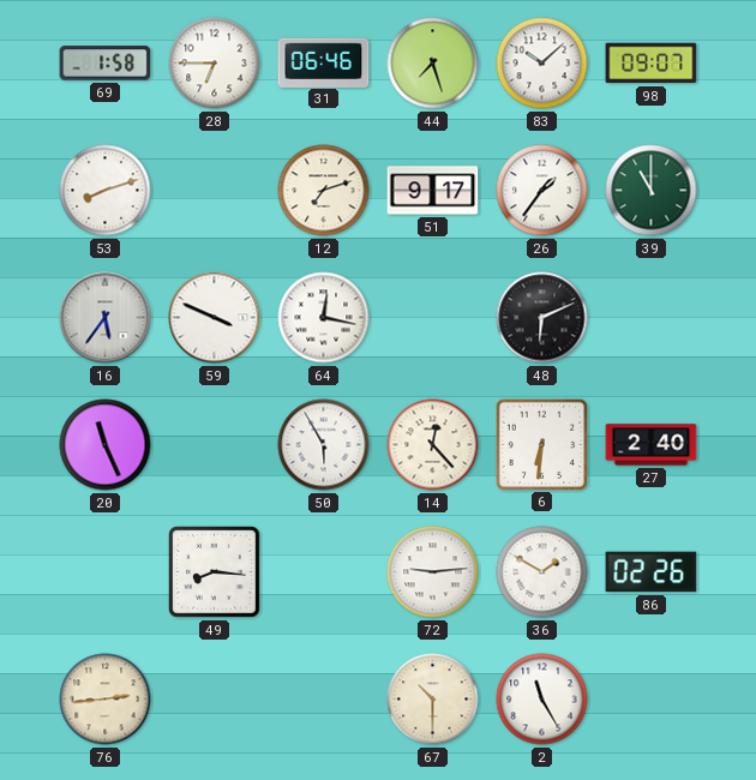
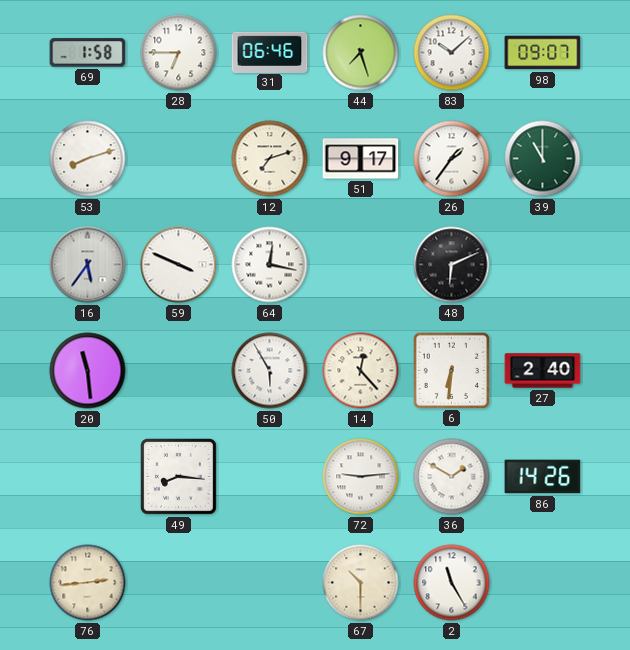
20: 11:26 -> 11:29 (88, 371)
86: 02:26 -> 14:26 (543, 477)
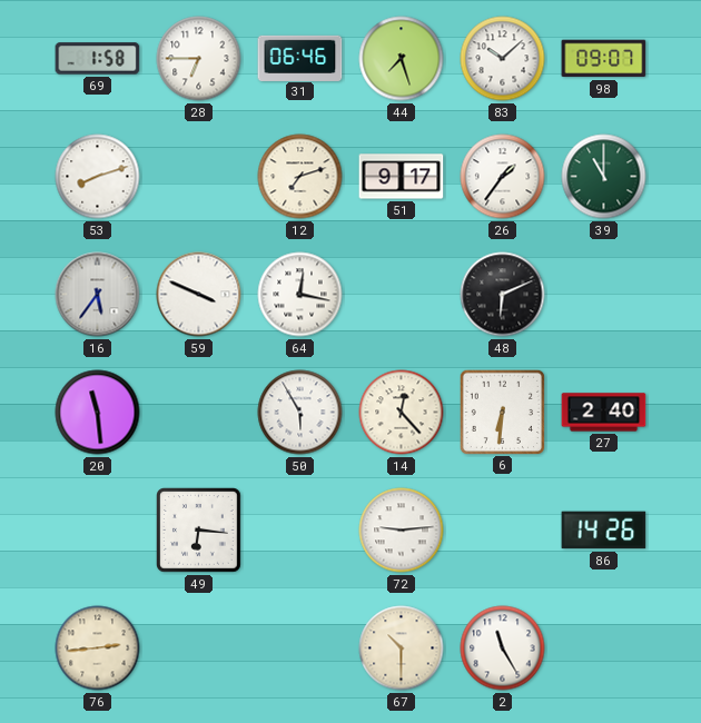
49: 8:16 -> 6:16 (199, 531)
36: 1:50 -> none (452, 477)
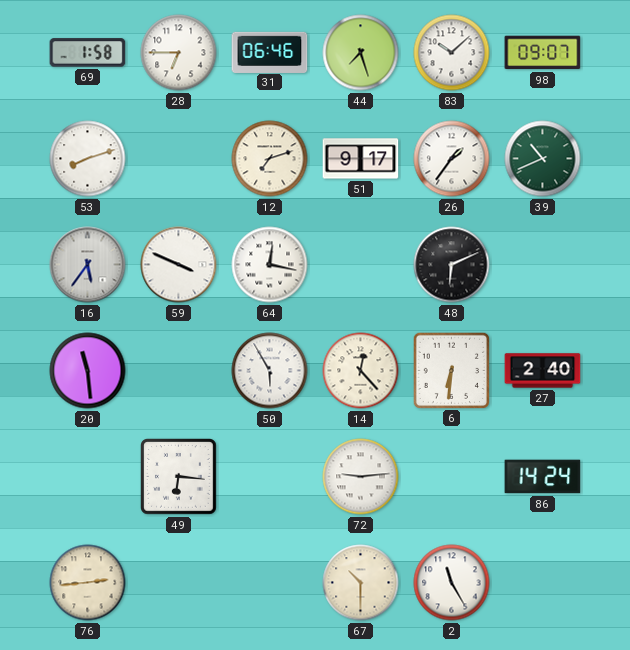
39: 11:00 -> 10:41 (543, 159)
86: 14:26 -> 14:24 (543, 477)
